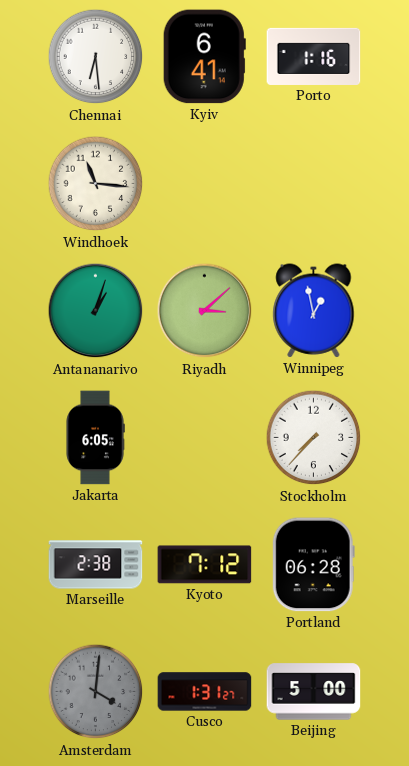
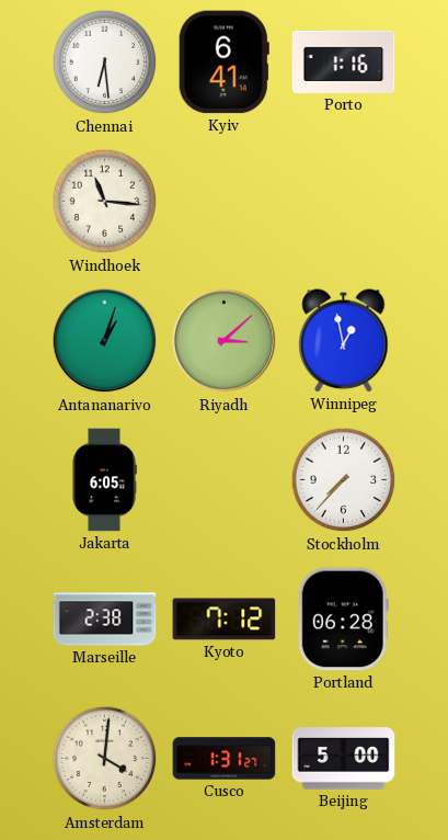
Amsterdam dial: grey -> cream (105, 759)
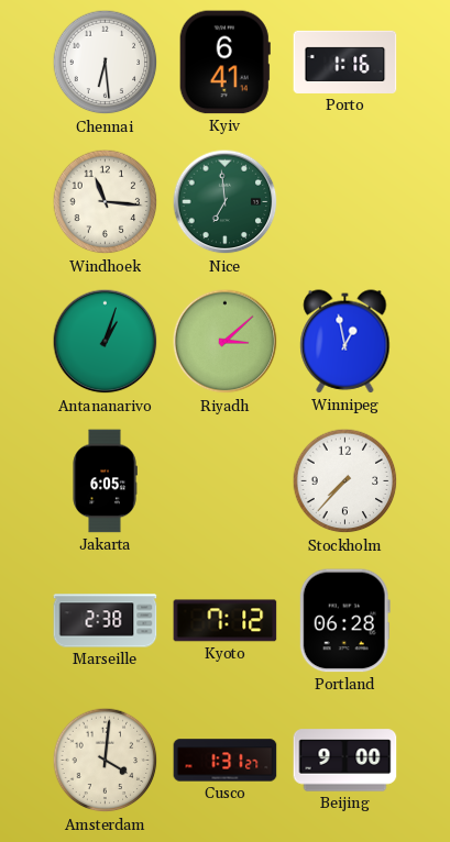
Nice: none -> 6:59 (226, 202)
Beijing: 5:00 -> 9:00 (345, 761)
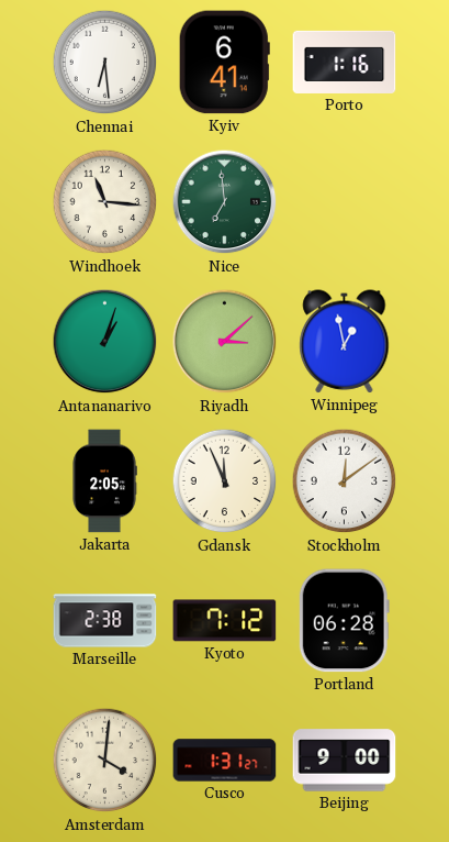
Jakarta: 6:05 -> 2:05 (104, 481)
Gdansk: none -> 11:56 (225, 481)
Stockholm: 7:37 -> 12:09 (345, 481)
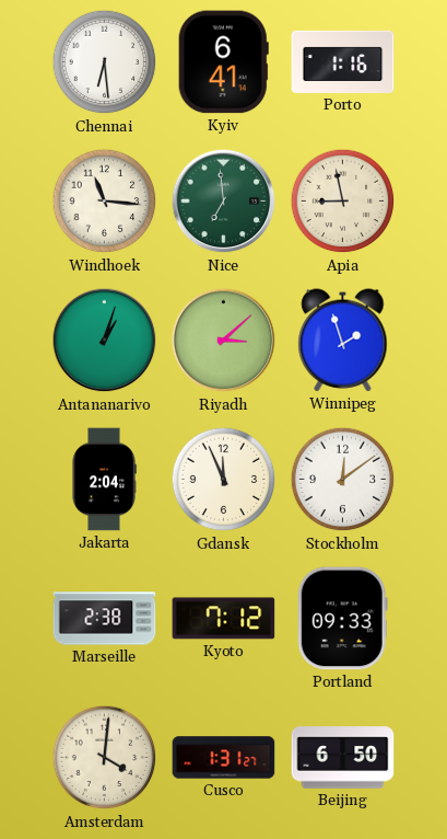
Apia: none -> 8:58 (343, 202)
Winnipeg: 12:58 -> 1:57 (343, 341)
Jakarta: 2:05 -> 2:04 (104, 480)
Portland: 06:28 -> 09:33 (342, 619)
Beijing: 9:00 -> 6:50 (343, 758)
